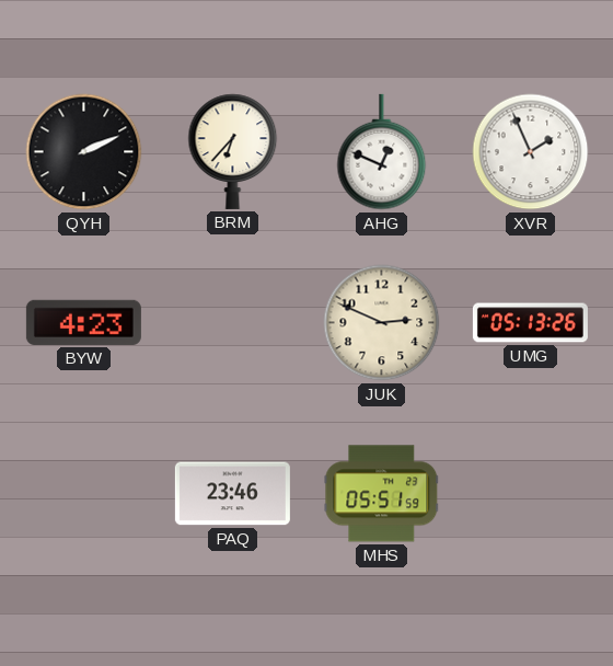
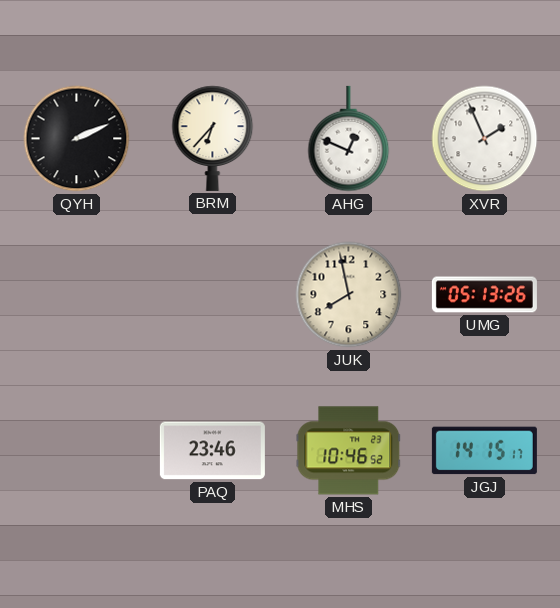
BYW: 4:23 -> none (83, 322)
JUK: 2:49 -> 7:58 (349, 295)
MHS: 05:51 -> 10:46 (349, 451)
JGJ: none -> 14:15 (484, 451)
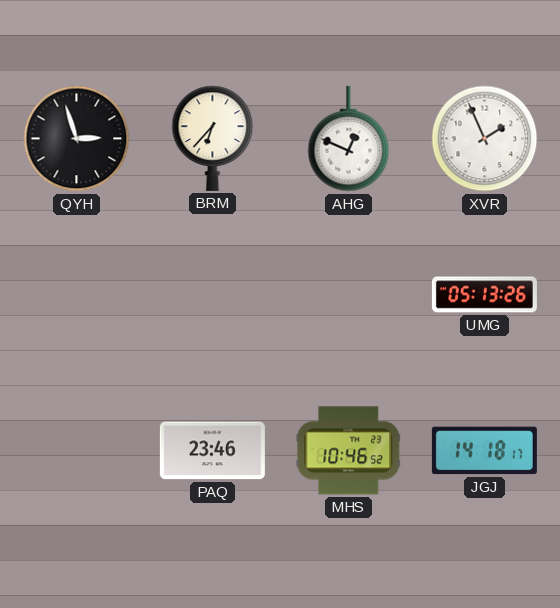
QYH: 2:11 -> 2:57 (77, 139)
JUK: 7:58 -> none (349, 295)
JGJ: 14:15 -> 14:18 (484, 451)
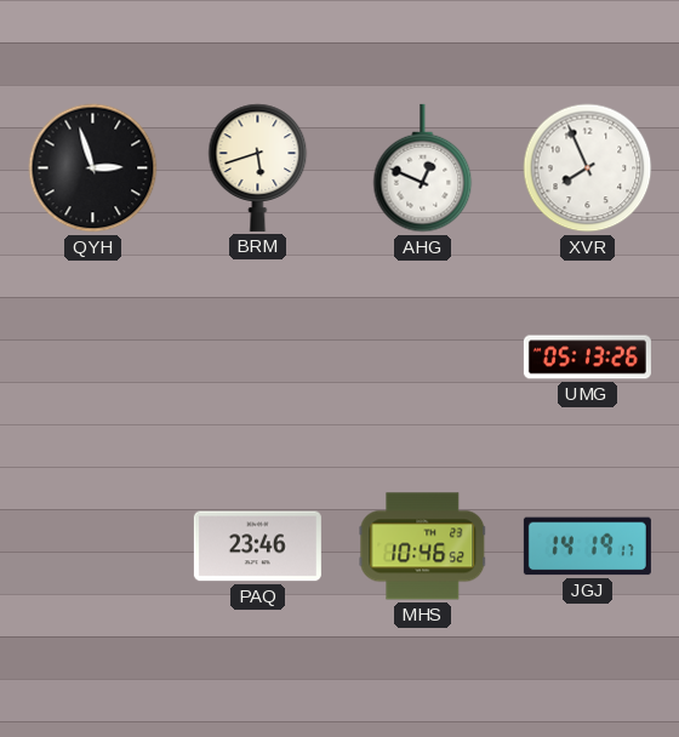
BRM: 6:37 -> 5:42 (258, 167)
XVR: 1:56 -> 7:56 (588, 168)
JGJ: 14:18 -> 14:19 (587, 547)
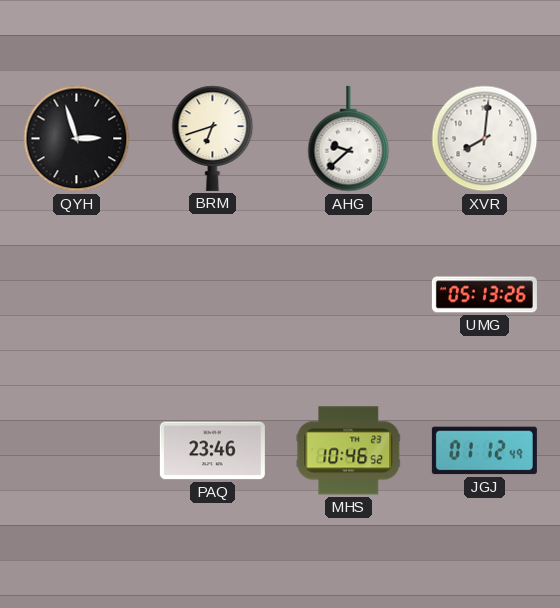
BRM: 5:42 -> 6:42 (213, 138)
AHG: 12:49 -> 9:38 (349, 139)
XVR: 7:56 -> 8:01 (485, 139)
JGJ: 14:19 -> 01:12 (484, 451)
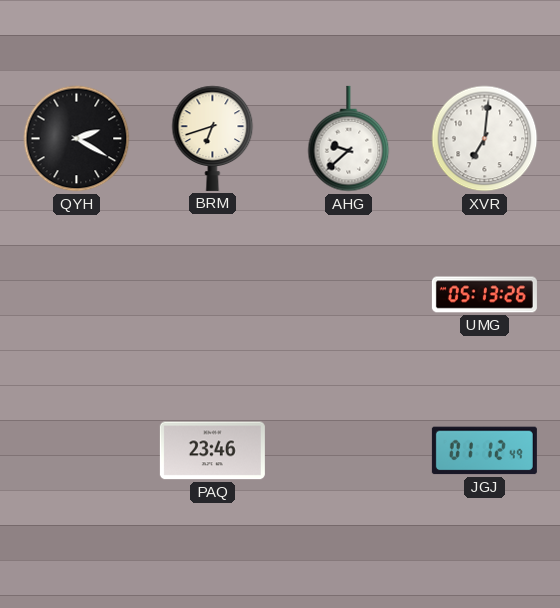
QYH: 2:57 -> 2:20 (77, 139)
XVR: 8:01 -> 7:01 (485, 139)
MHS: 10:46 -> none (349, 451)
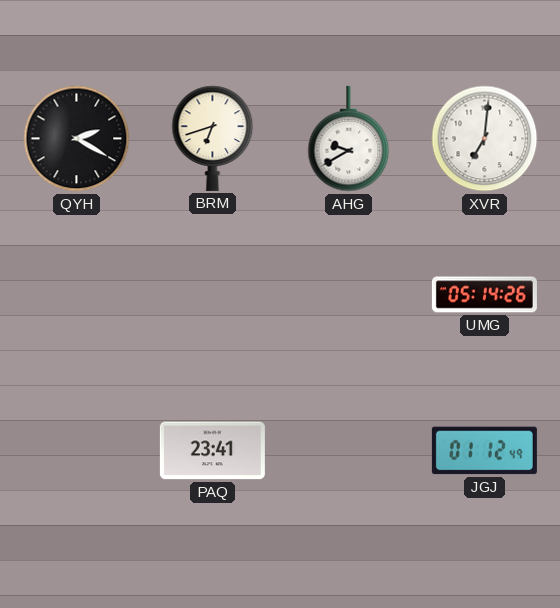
AHG: 9:38 -> 9:40 (349, 139)
UMG: 05:13 -> 05:14 (484, 295)
PAQ: 23:46 -> 23:41 (212, 451)
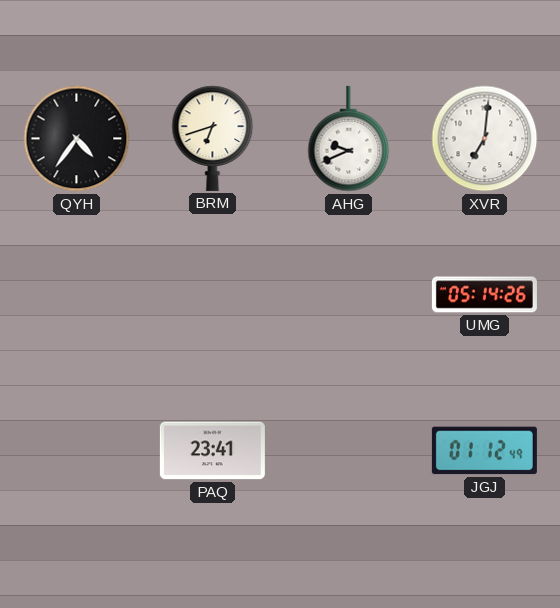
QYH: 2:20 -> 4:36 (77, 139)
AHG: 9:40 -> 9:41 (349, 139)
